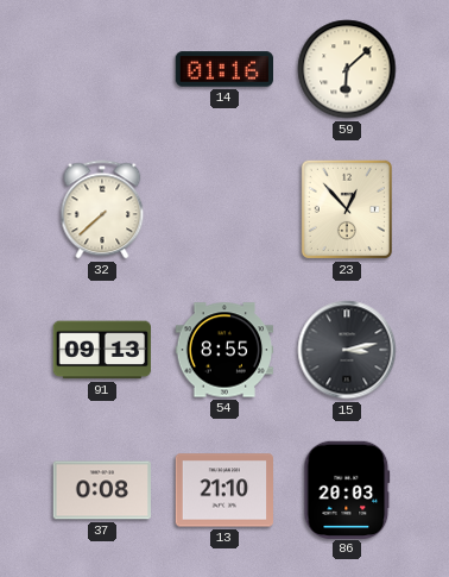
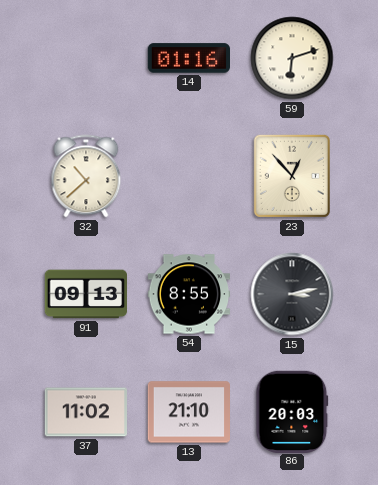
59: 6:08 -> 6:12 (292, 58)
32: 7:38 -> 10:38 (86, 176)
37: 0:08 -> 11:02 (86, 412)
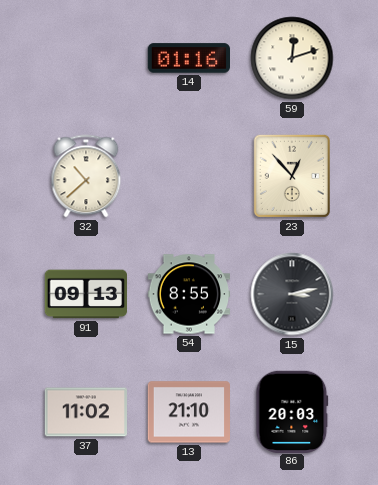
59: 6:12 -> 12:12 (292, 58)
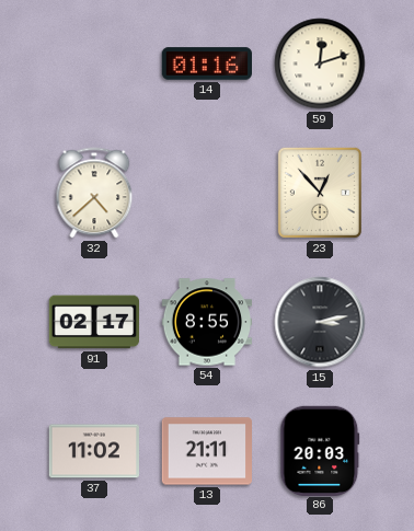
32: 10:38 -> 4:38 (94, 193)
91: 09:13 -> 02:17 (93, 322)
13: 21:10 -> 21:11 (206, 451)
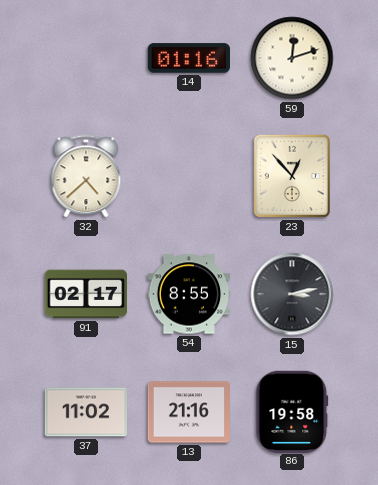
13: 21:11 -> 21:16 (188, 412)
86: 20:03 -> 19:58 (292, 411)
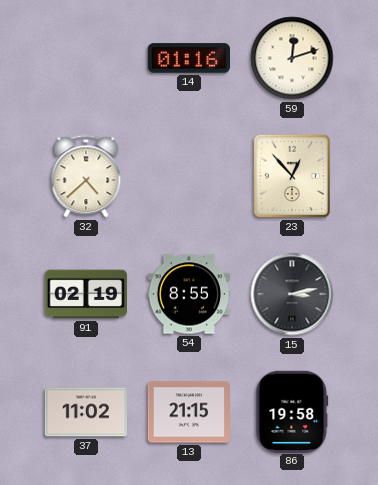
91: 02:17 -> 02:19 (85, 294)
13: 21:16 -> 21:15 (188, 412)
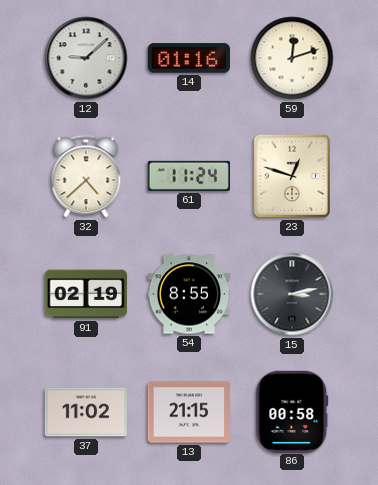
12: none -> 9:08 (86, 58)
61: none -> 11:24 (188, 176)
23: 12:53 -> 12:48 (292, 176)
86: 19:58 -> 00:58 (292, 411)
